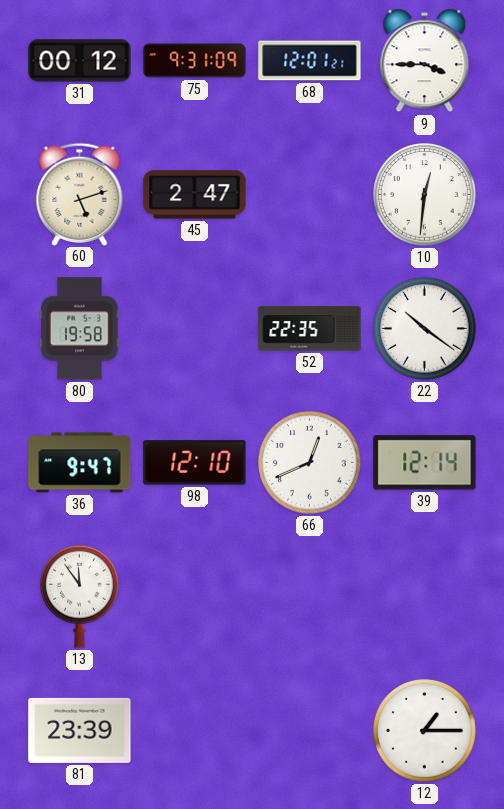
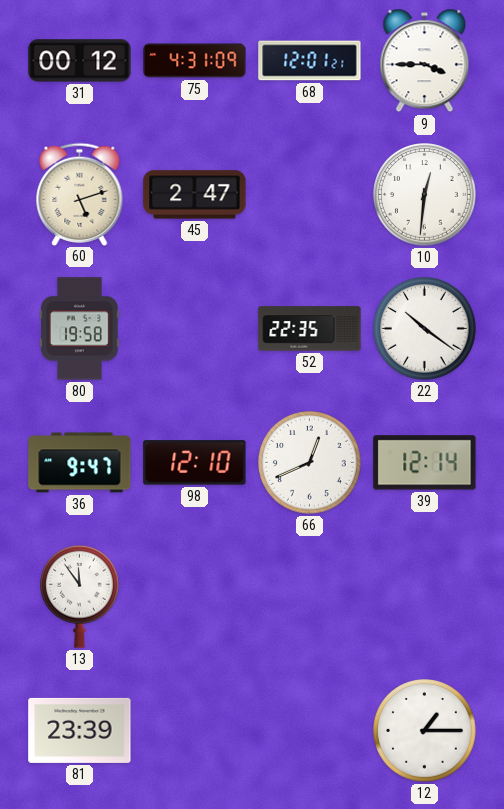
75: 9:31 -> 4:31 (195, 61)
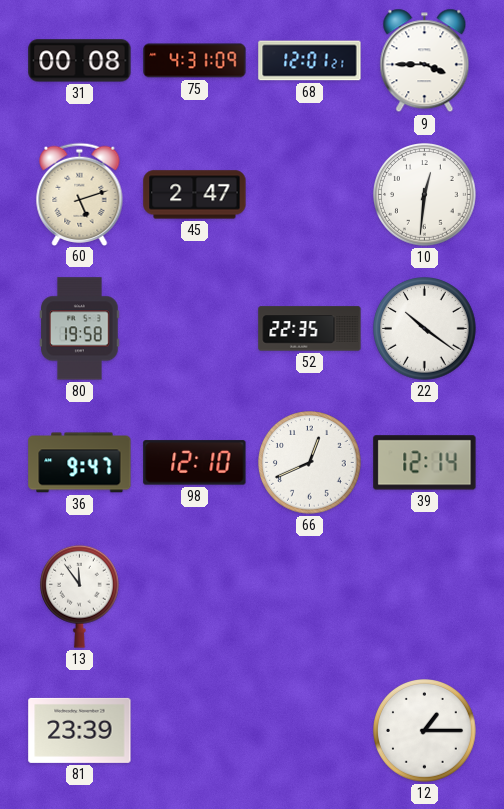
31: 00:12 -> 00:08 (80, 61)
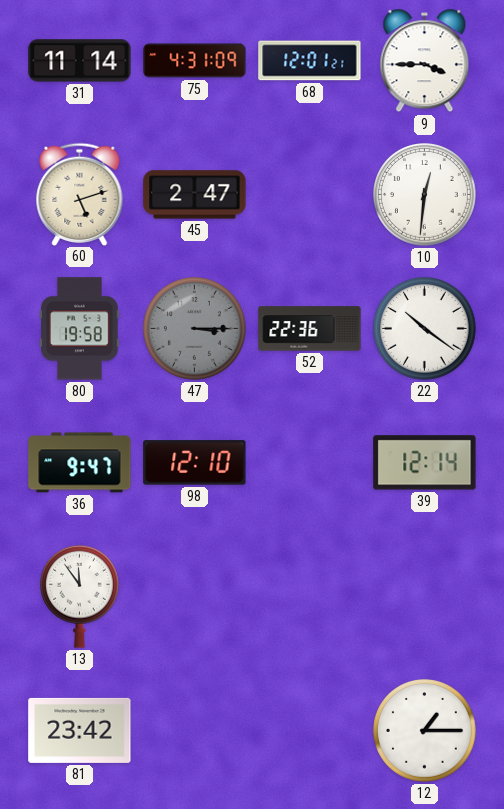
31: 00:08 -> 11:14 (80, 61)
47: none -> 3:15 (195, 329)
52: 22:35 -> 22:36 (310, 329)
66: 12:41 -> none (310, 463)
81: 23:39 -> 23:42 (80, 730)
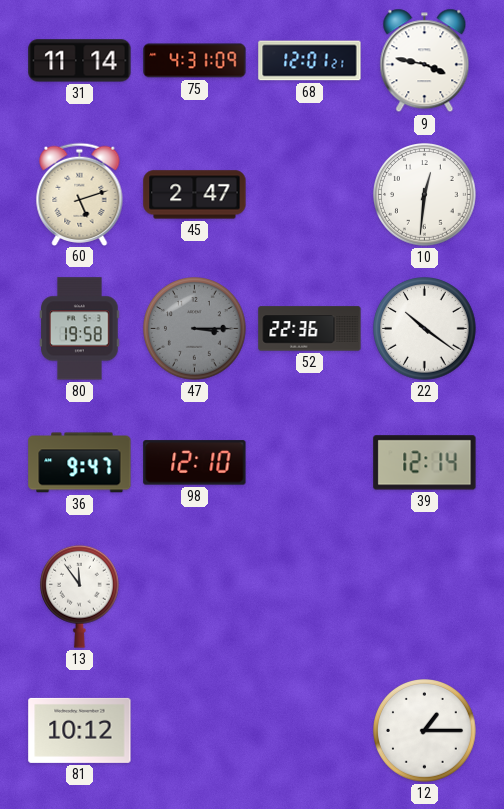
9: 3:45 -> 3:47 (425, 61)
81: 23:42 -> 10:12 (80, 730)
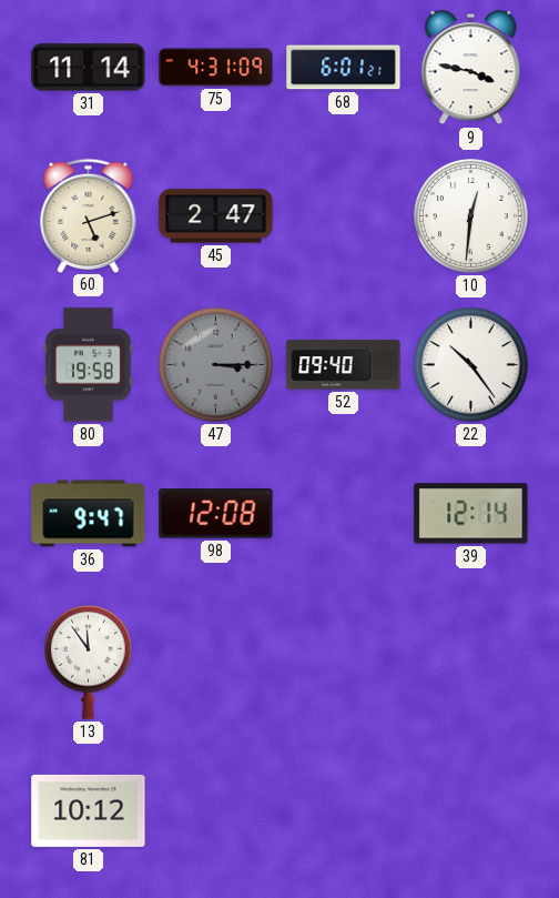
68: 12:01 -> 6:01 (344, 68)
52: 22:36 -> 09:40 (344, 365)
22: 10:21 -> 10:24 (471, 365)
98: 12:10 -> 12:08 (216, 514)
12: 1:15 -> none (425, 731)
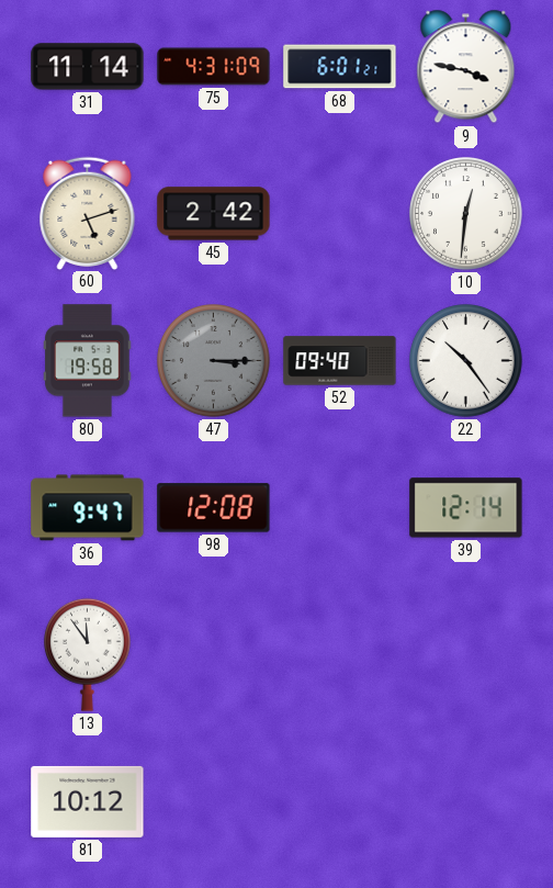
45: 2:47 -> 2:42 (214, 214)
